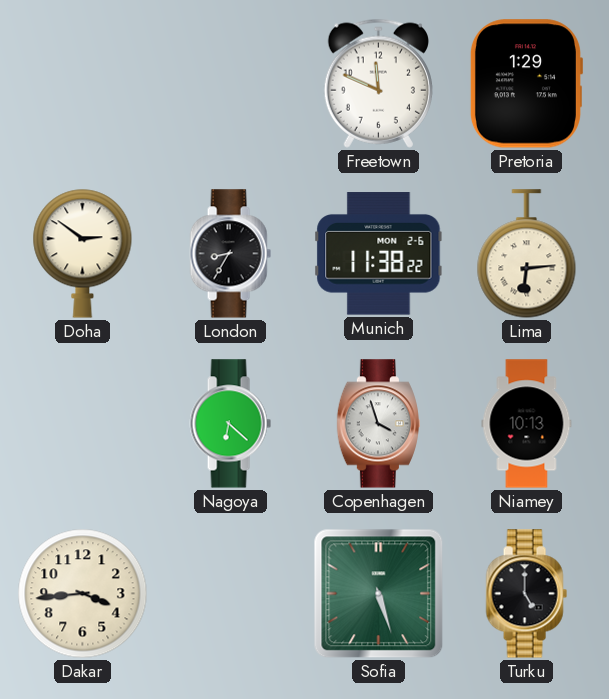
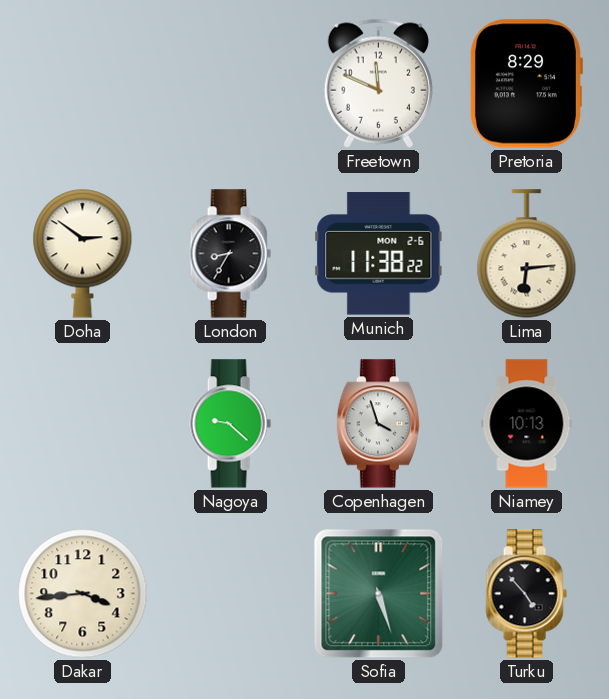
Pretoria: 1:29 -> 8:29 (526, 84)
Nagoya: 6:22 -> 9:22 (230, 424)
Turku: 5:00 -> 4:53 (526, 594)
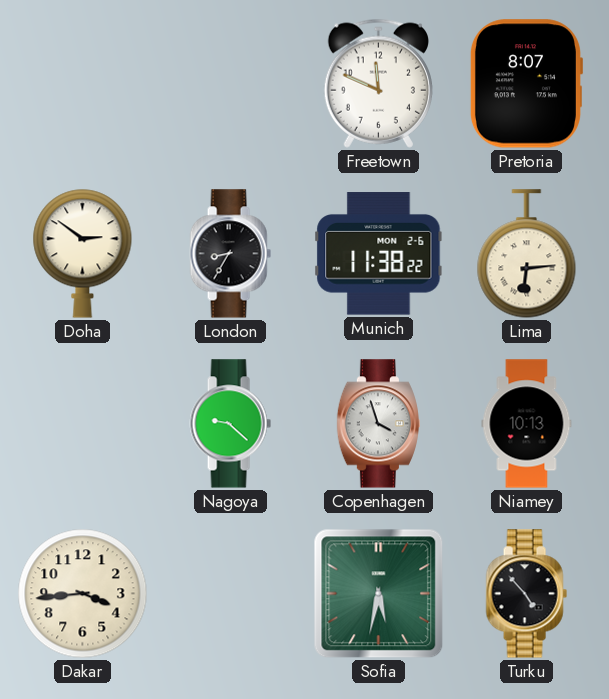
Pretoria: 8:29 -> 8:07 (526, 84)
Sofia: 5:27 -> 5:32 (379, 594)
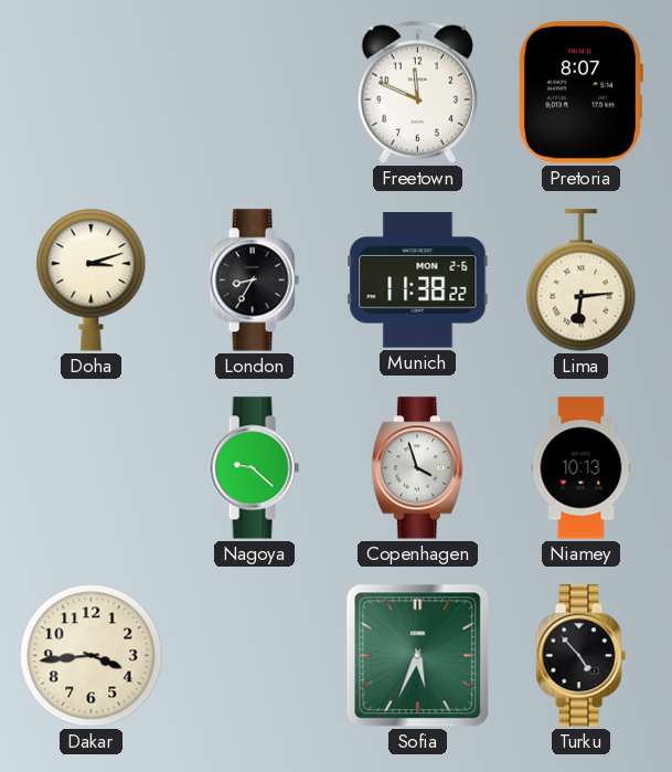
Doha: 2:51 -> 3:12 (92, 279)
Sofia: 5:32 -> 5:34 (418, 656)
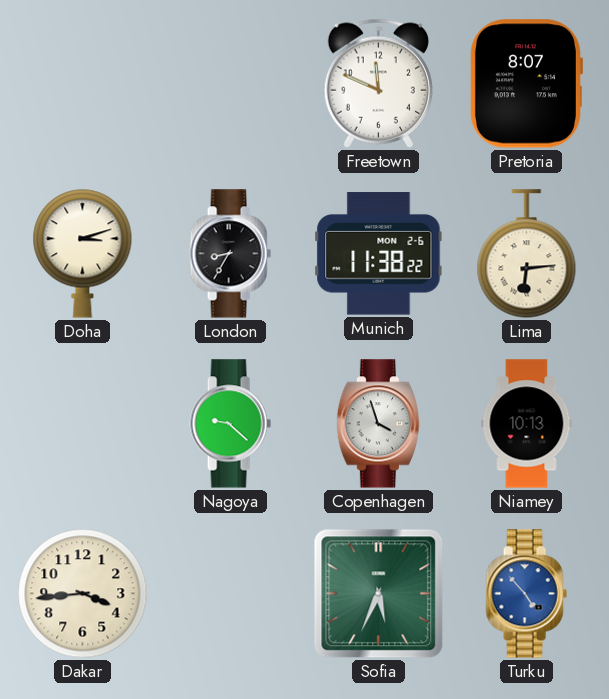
Turku dial: black -> blue (526, 594)
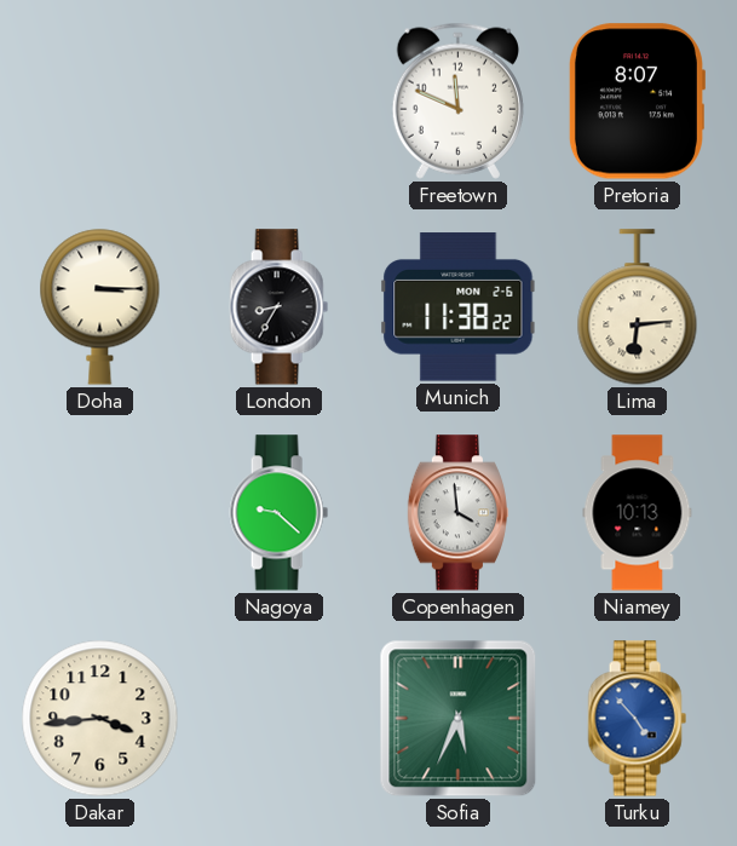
Doha: 3:12 -> 3:15 (100, 306)
Copenhagen: 3:57 -> 3:59 (457, 513)
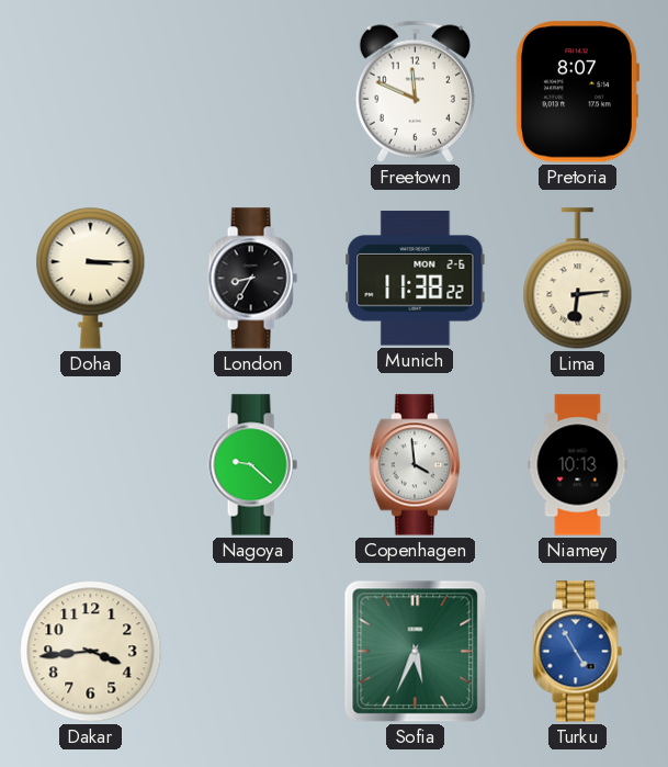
Turku: 4:53 -> 4:55 (577, 652)
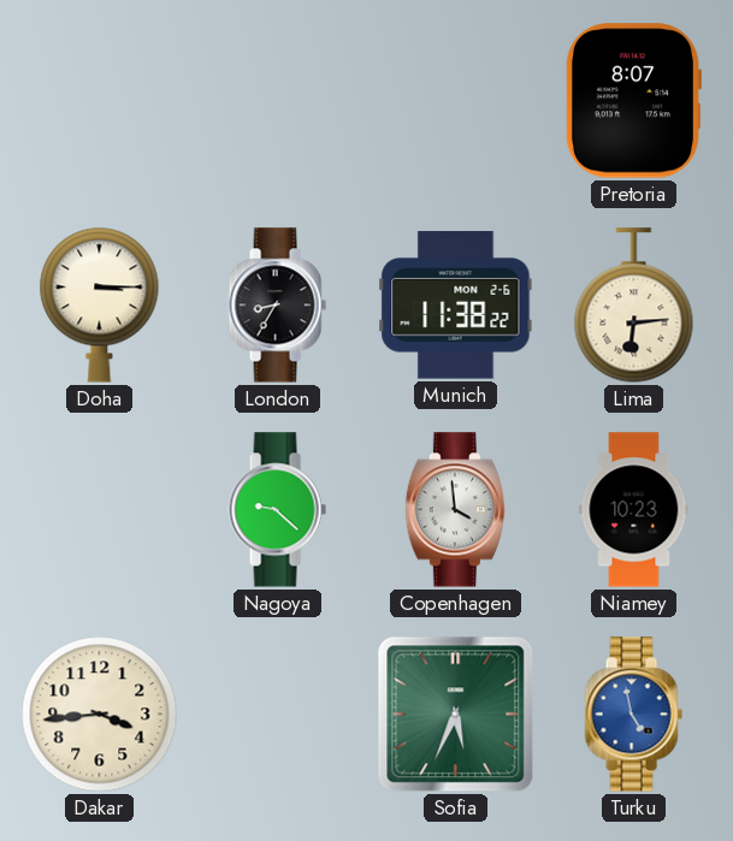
Freetown: 11:49 -> none (415, 91)
Niamey: 10:13 -> 10:23 (634, 510)
Turku: 4:55 -> 4:58 (633, 715)
